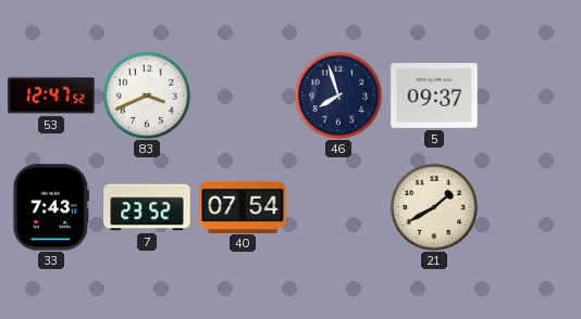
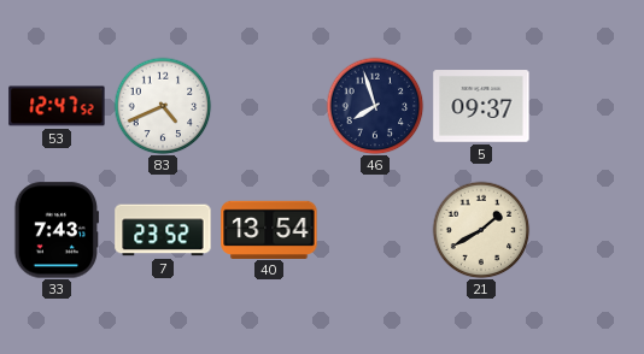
83: 3:41 -> 4:41 (163, 106)
40: 07:54 -> 13:54 (269, 229)
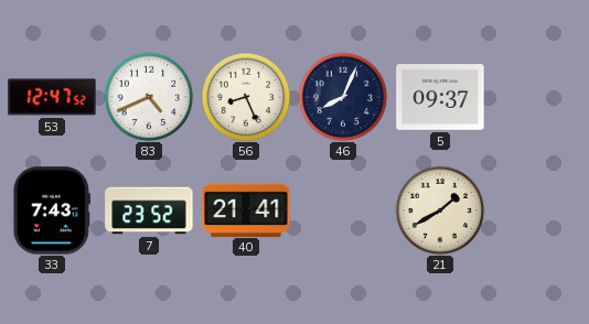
56: none -> 8:26 (246, 97)
46: 7:57 -> 8:04 (343, 97)
40: 13:54 -> 21:41 (246, 209)
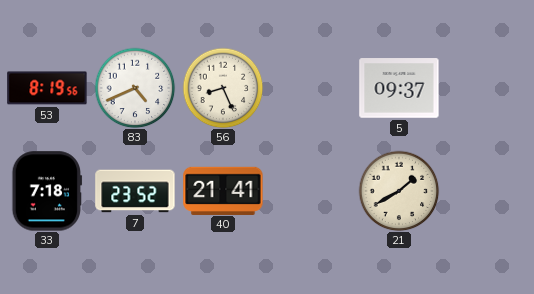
53: 12:47 -> 8:19 (47, 88)
46: 8:04 -> none (343, 97)
33: 7:43 -> 7:18 (47, 191)
